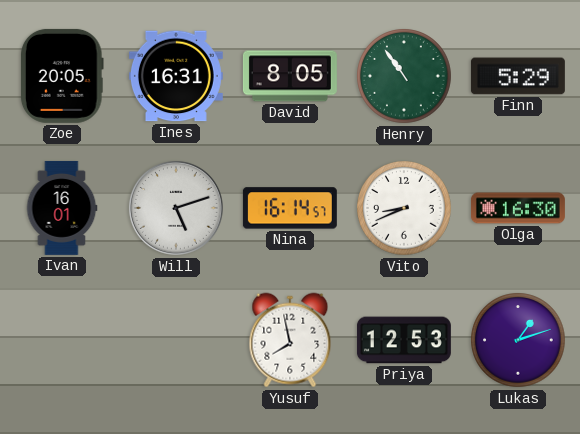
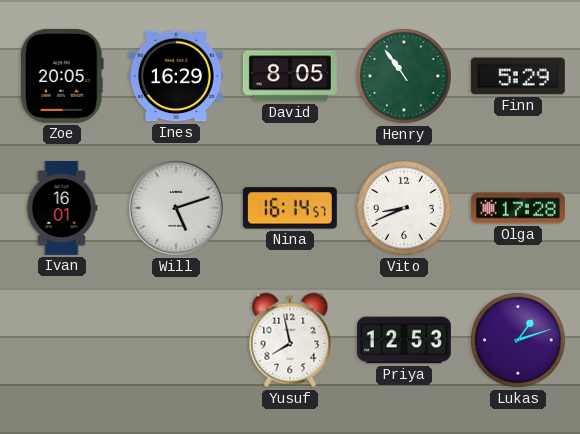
Ines: 16:31 -> 16:29 (176, 76)
Olga: 16:30 -> 17:28 (518, 208)
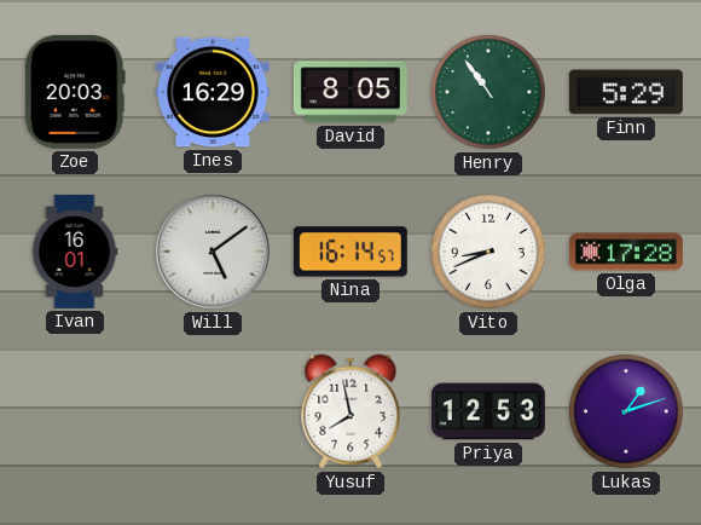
Zoe: 20:05 -> 20:03 (75, 92)
Will: 5:12 -> 5:09 (213, 252)
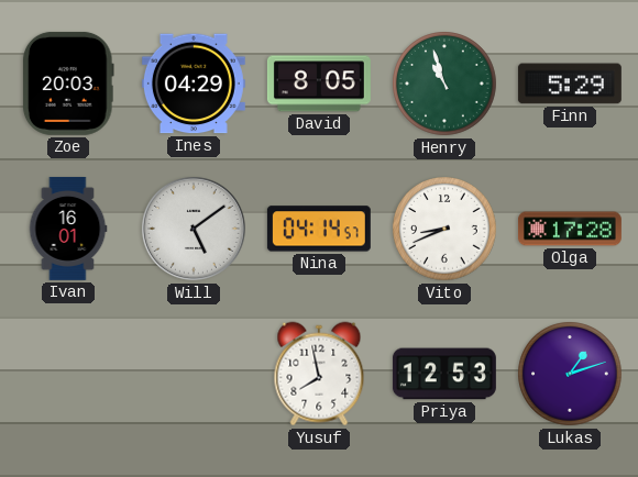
Ines: 16:29 -> 04:29 (194, 84)
Henry: 10:54 -> 10:57 (444, 84)
Nina: 16:14 -> 04:14 (319, 229)
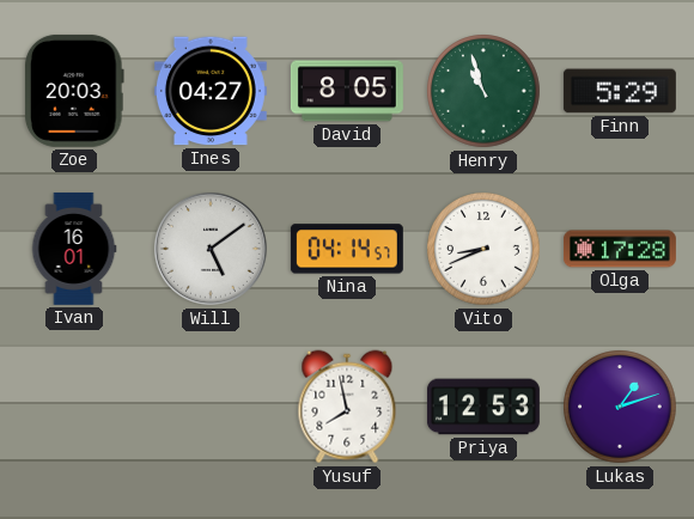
Ines: 04:29 -> 04:27 (211, 91)
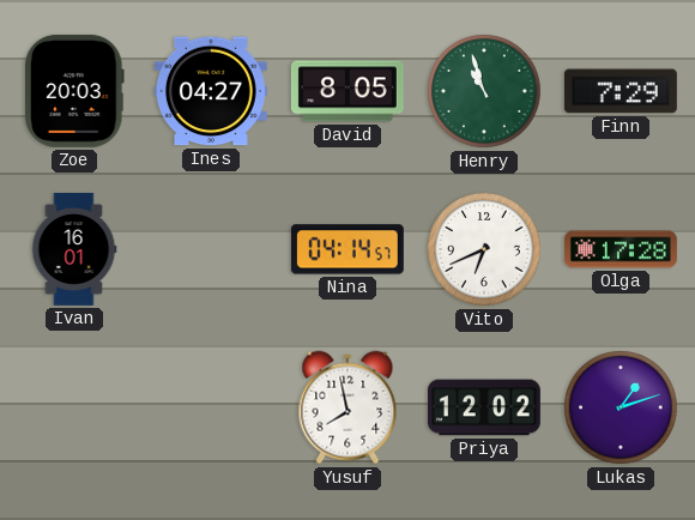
Finn: 5:29 -> 7:29 (621, 91)
Will: 5:09 -> none (211, 249)
Vito: 8:41 -> 6:41 (484, 249)
Priya: 12:53 -> 12:02 (484, 407)
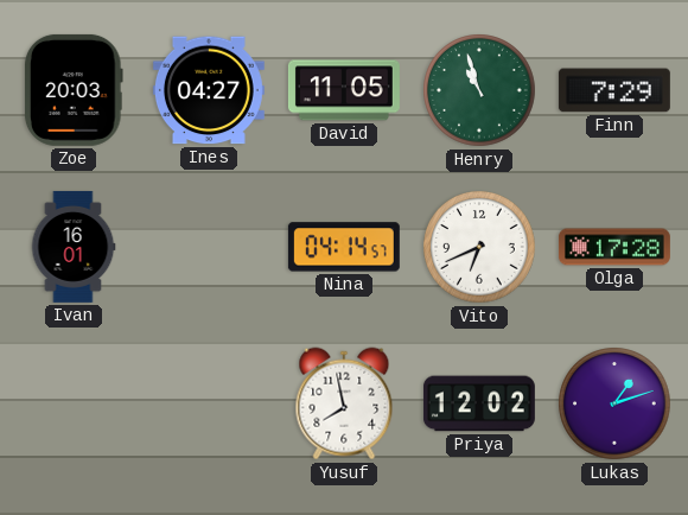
David: 8:05 -> 11:05 (344, 90)
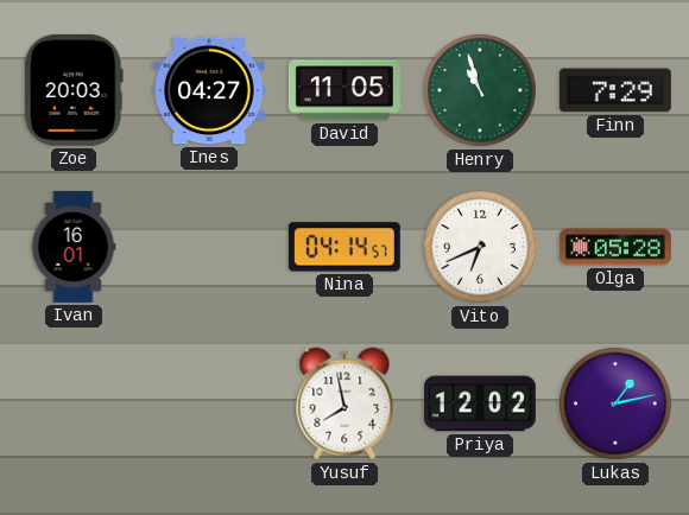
Olga: 17:28 -> 05:28 (615, 247)
Lukas: 1:12 -> 1:13 (615, 403)
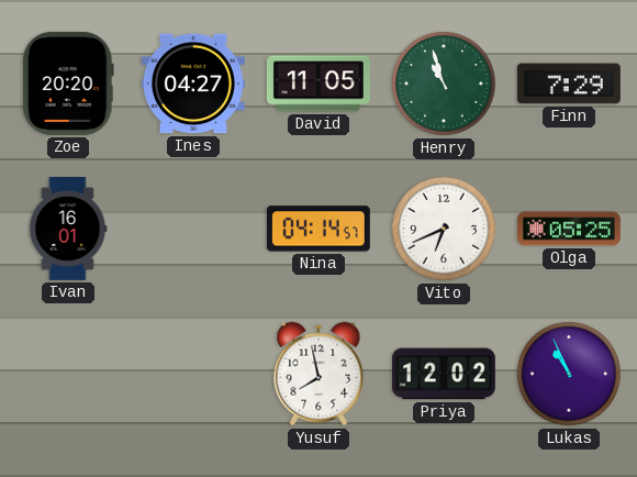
Zoe: 20:03 -> 20:20 (68, 84)
Olga: 05:28 -> 05:25 (569, 229)
Lukas: 1:13 -> 10:56 (569, 374)
